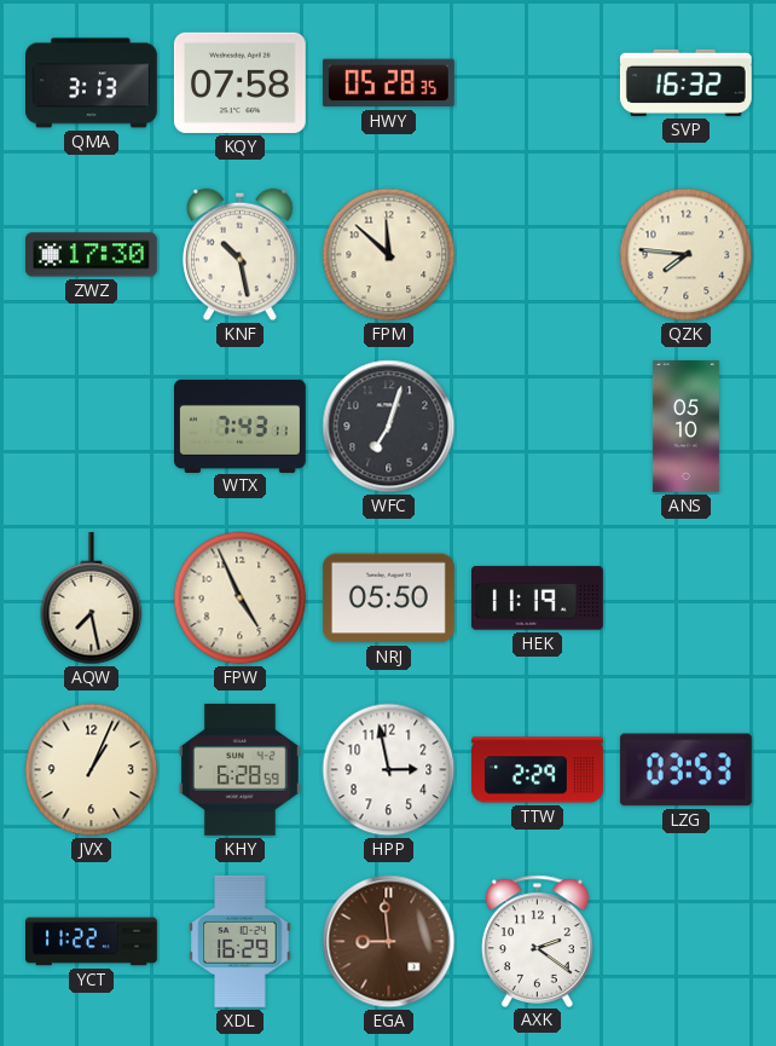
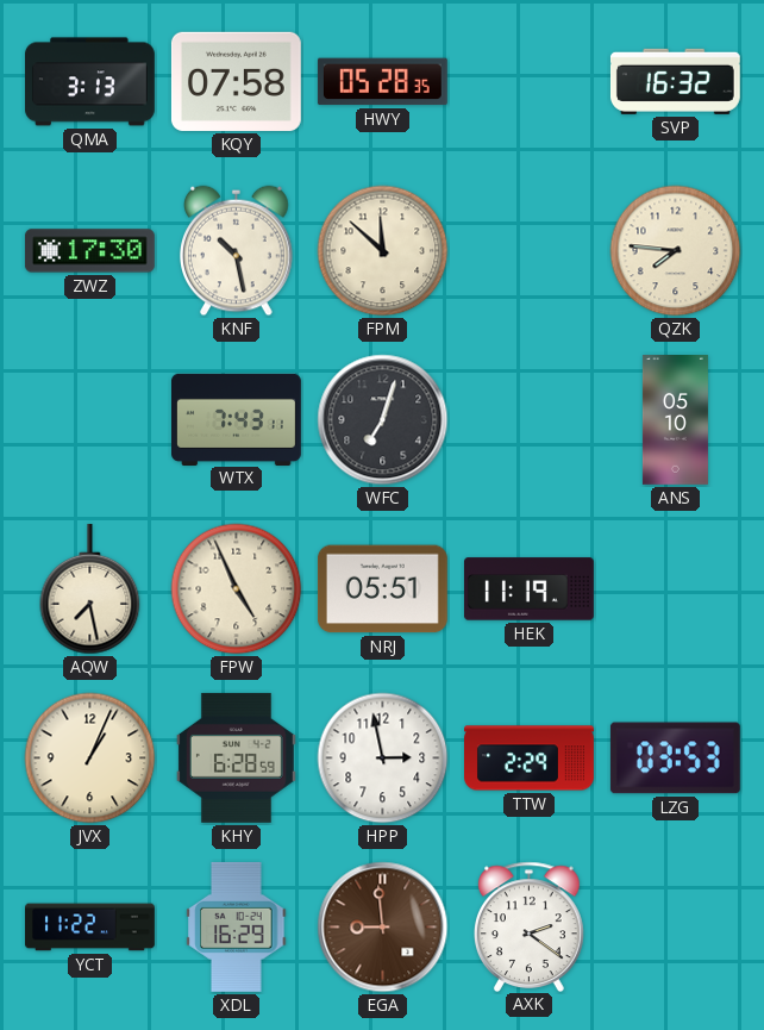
NRJ: 05:50 -> 05:51 (382, 589)
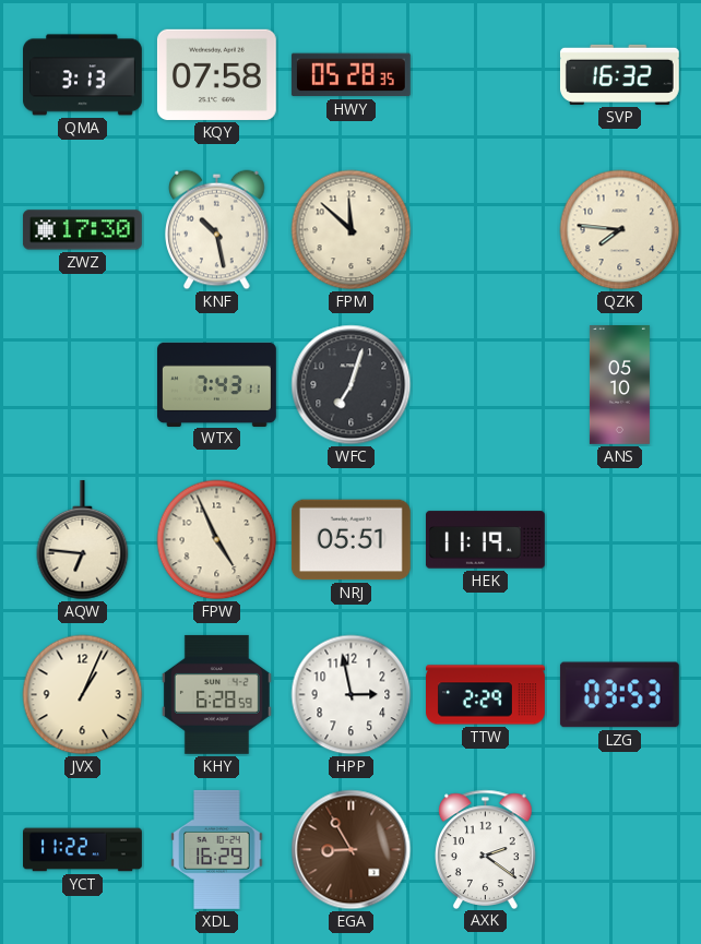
AQW: 7:28 -> 6:46 (83, 540)
EGA: 8:59 -> 8:55 (352, 850)
